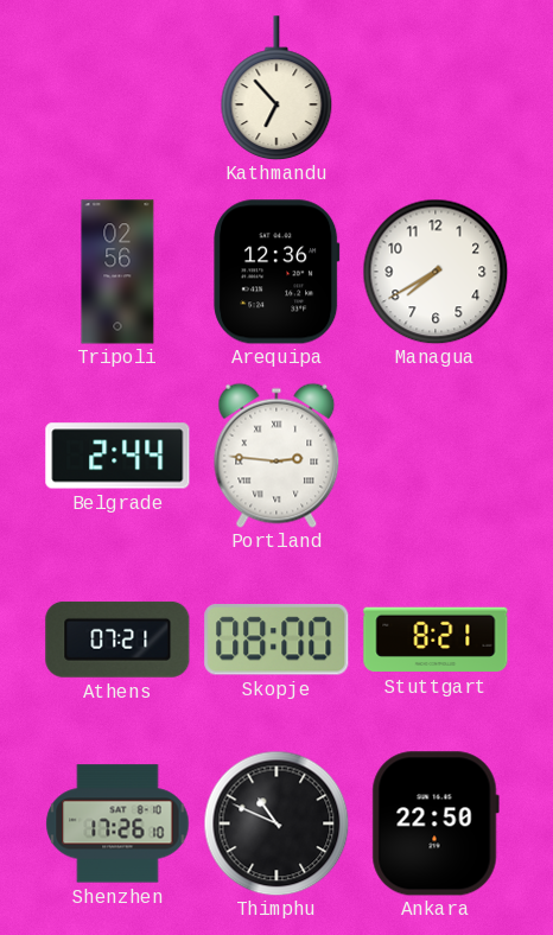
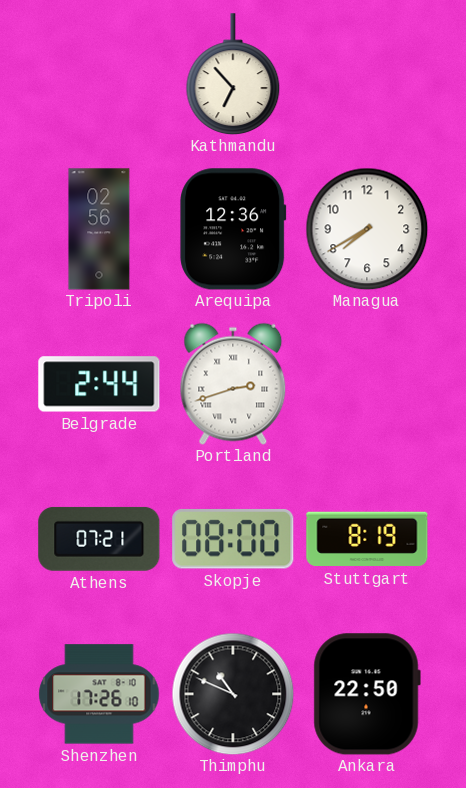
Portland: 2:46 -> 2:42 (233, 384)
Stuttgart: 8:21 -> 8:19 (367, 539)
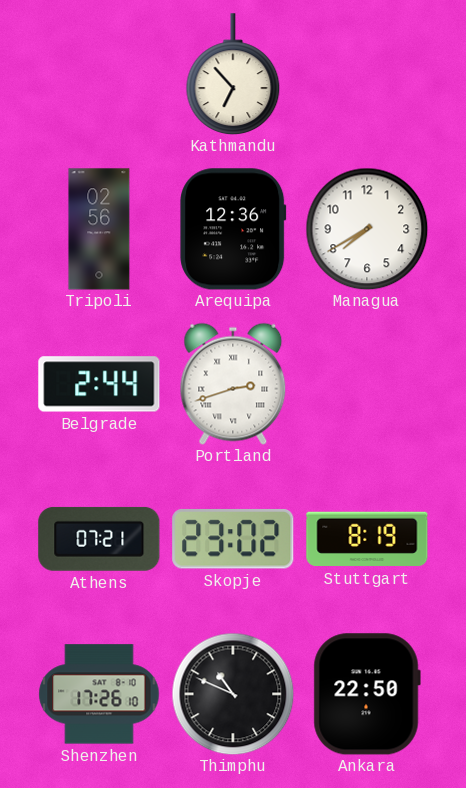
Skopje: 08:00 -> 23:02 (233, 539)
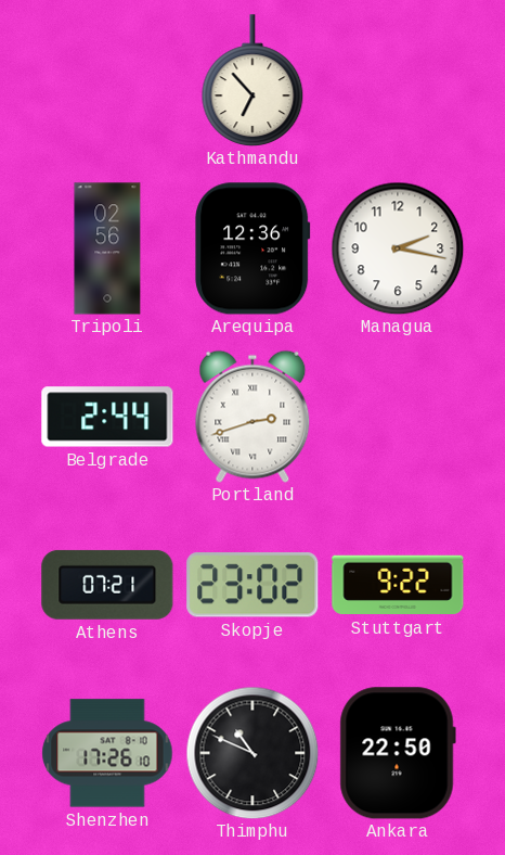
Managua: 7:40 -> 2:17 (398, 248)
Stuttgart: 8:19 -> 9:22 (398, 585)
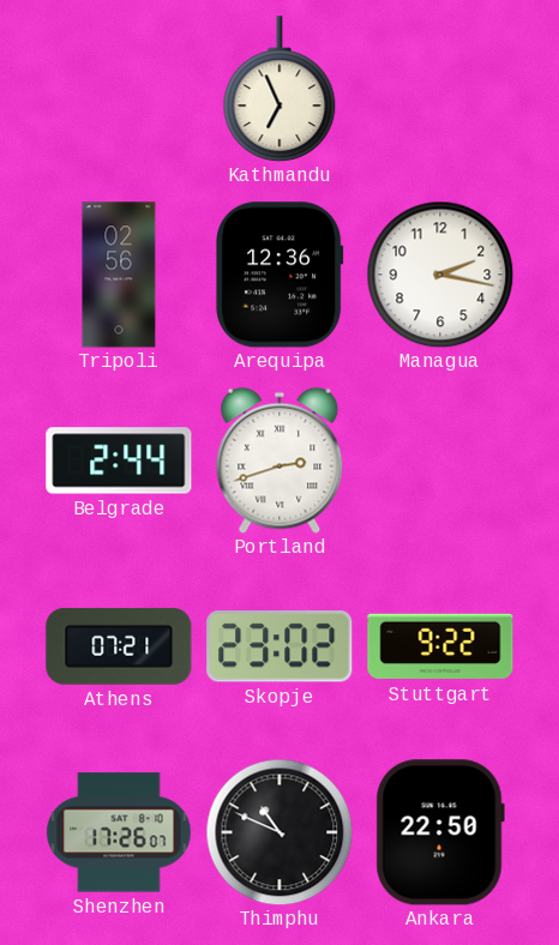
Kathmandu: 6:53 -> 6:56 (279, 89)
Shenzhen: 17:26:10 -> 17:26:07 (119, 832)
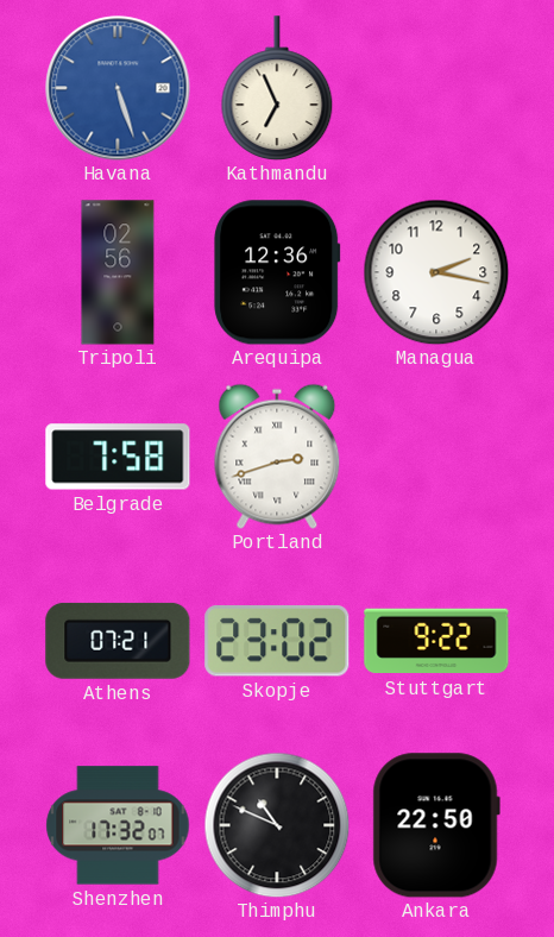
Havana: none -> 5:27 (118, 88)
Belgrade: 2:44 -> 7:58 (118, 457)
Shenzhen: 17:26 -> 17:32 (118, 825)
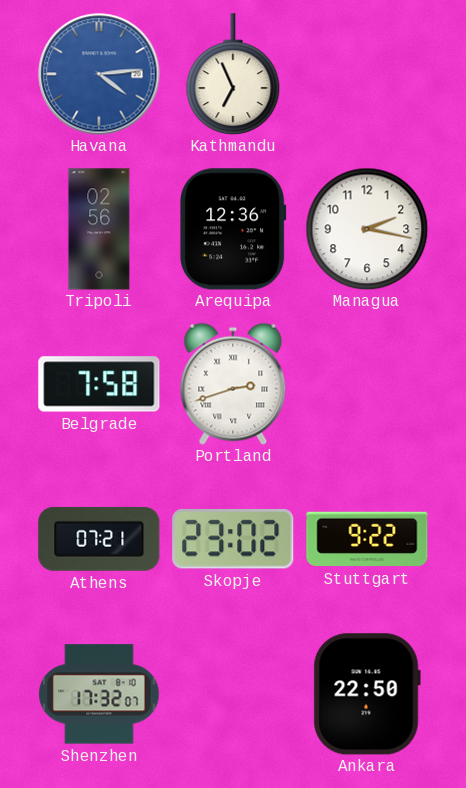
Havana: 5:27 -> 4:14 (99, 74)
Thimphu: 10:49 -> none (277, 825)
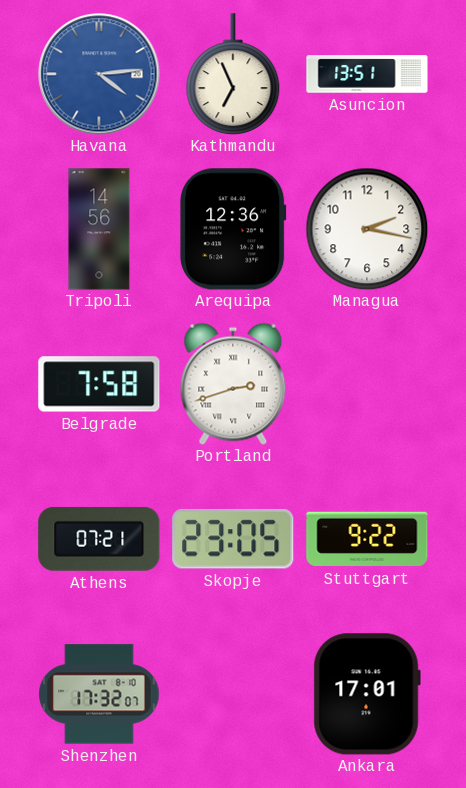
Asuncion: none -> 13:51 (367, 74)
Tripoli: 02:56 -> 14:56 (99, 229)
Skopje: 23:02 -> 23:05 (233, 539)
Ankara: 22:50 -> 17:01 (367, 694)
